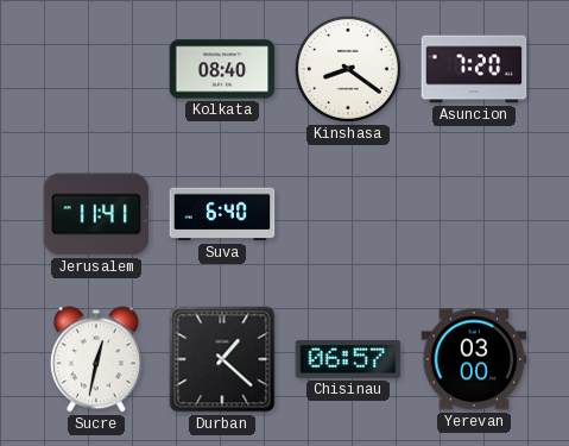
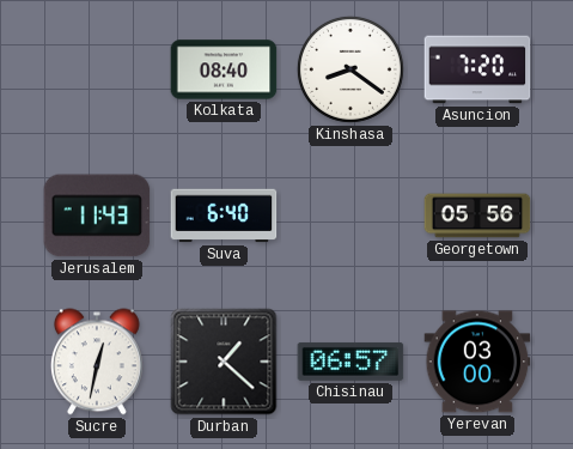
Jerusalem: 11:41 -> 11:43 (97, 216)
Georgetown: none -> 05:56 (477, 216)
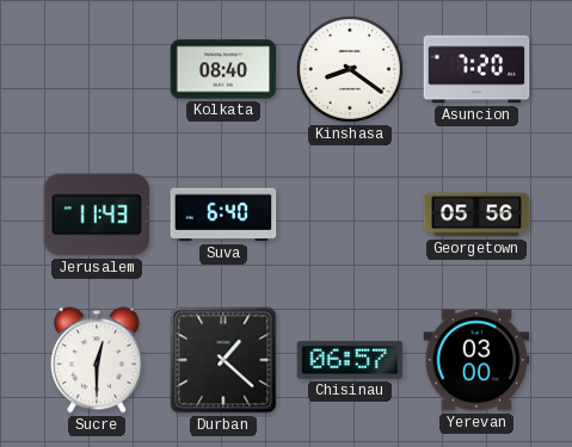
Sucre: 12:32 -> 12:30 (97, 360)
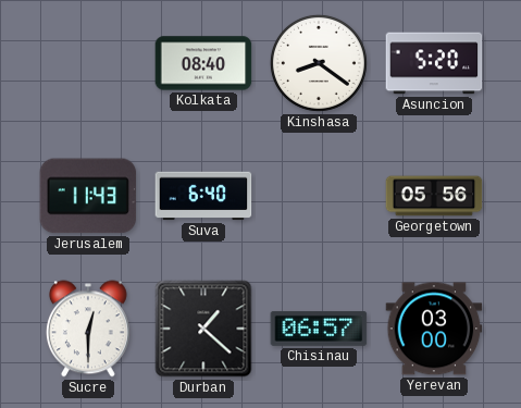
Asuncion: 7:20 -> 5:20 (434, 63)
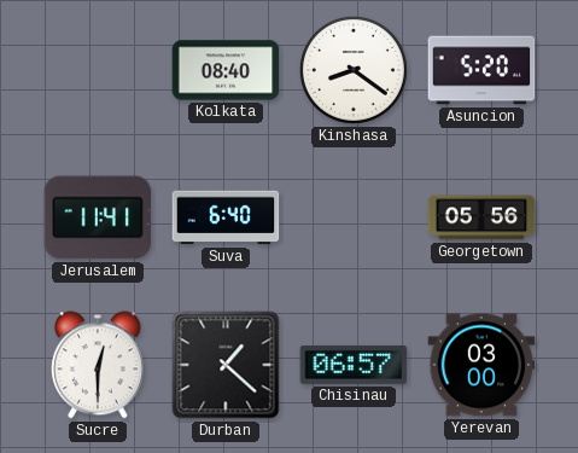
Jerusalem: 11:43 -> 11:41 (98, 217)
